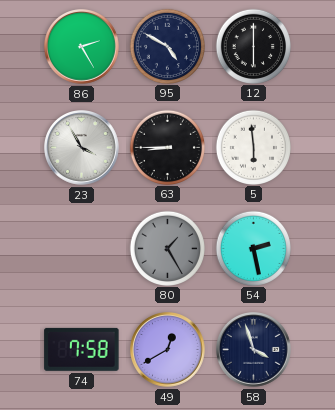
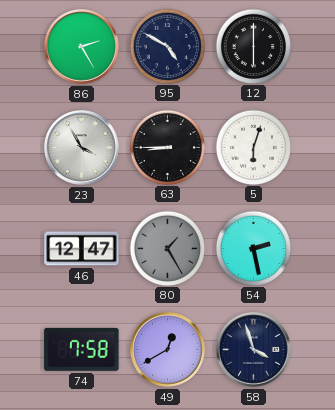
5: 5:59 -> 6:03 (253, 147)
46: none -> 12:47 (82, 249)
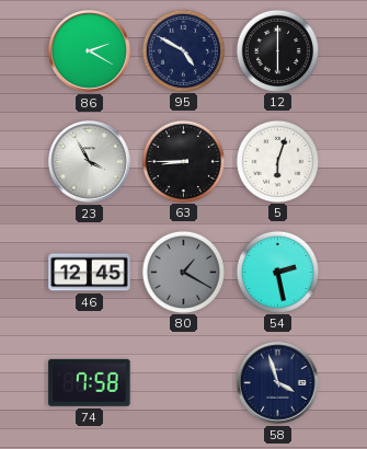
86: 2:25 -> 2:20 (90, 51)
46: 12:47 -> 12:45 (90, 273)
80: 1:25 -> 1:20 (183, 272)
49: 12:40 -> none (168, 350)
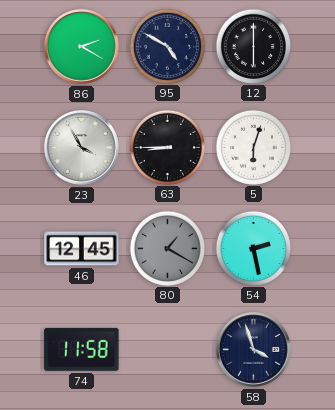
74: 7:58 -> 11:58 (82, 349)
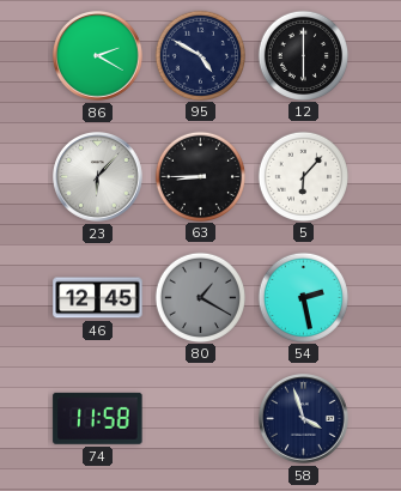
23: 3:55 -> 6:07 (98, 177)
5: 6:03 -> 6:07 (303, 176)
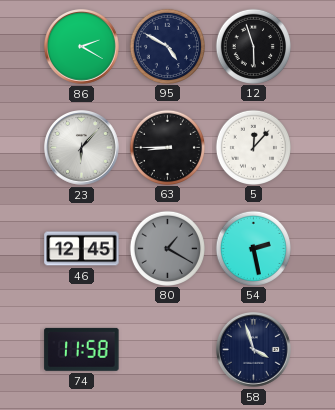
12: 6:00 -> 5:57 (253, 46)
5: 6:07 -> 12:07 (253, 147)
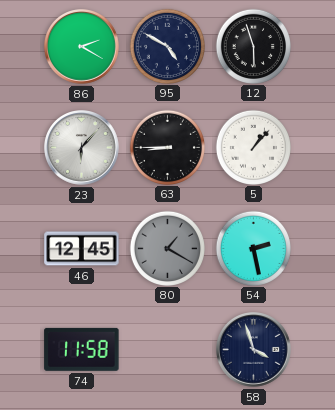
5: 12:07 -> 1:07 (253, 147)
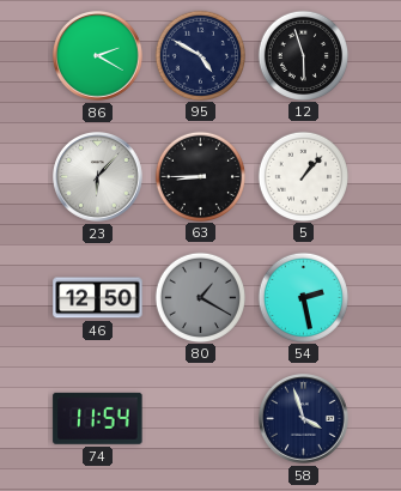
46: 12:45 -> 12:50 (98, 298)
74: 11:58 -> 11:54 (98, 418)
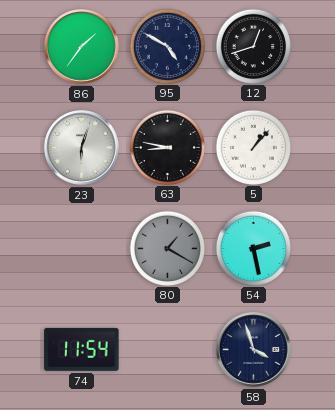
86: 2:20 -> 1:36 (82, 47)
12: 5:57 -> 12:42 (253, 46)
23: 6:07 -> 6:03 (82, 148)
63: 8:45 -> 8:47 (167, 147)
46: 12:50 -> none (98, 298)
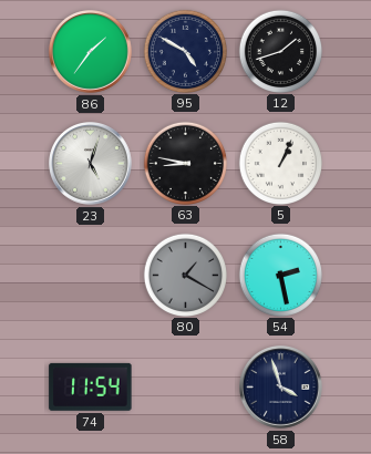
12: 12:42 -> 1:42 (280, 51)
23: 6:03 -> 5:03 (91, 164)
5: 1:07 -> 1:04 (280, 163)
